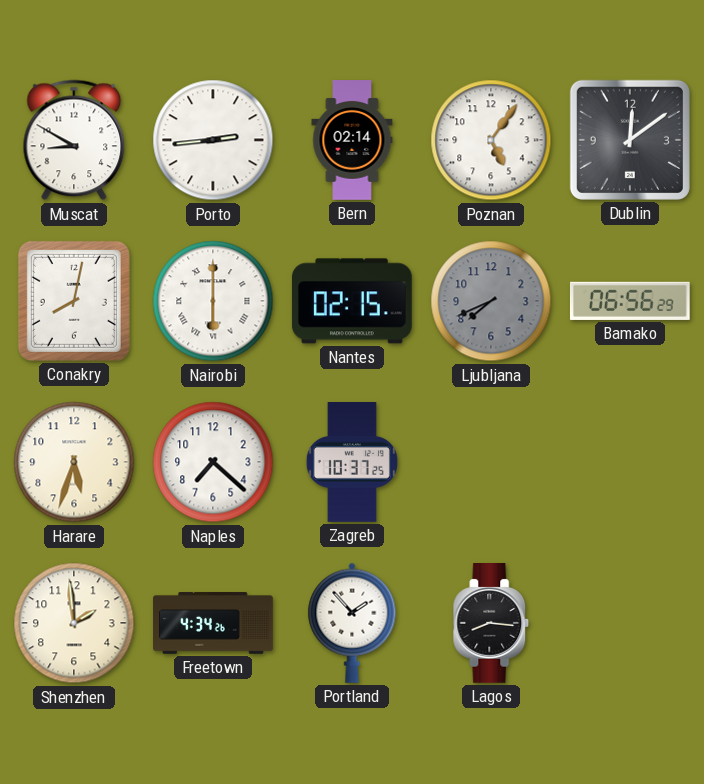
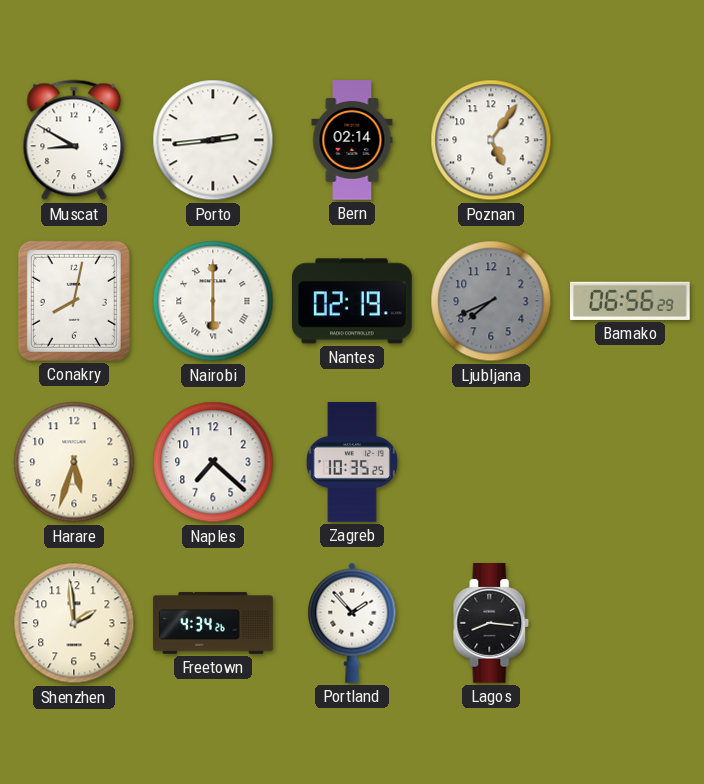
Dublin: 12:09 -> none (630, 140)
Nantes: 02:15 -> 02:19 (352, 301)
Zagreb: 10:37 -> 10:35 (352, 463)
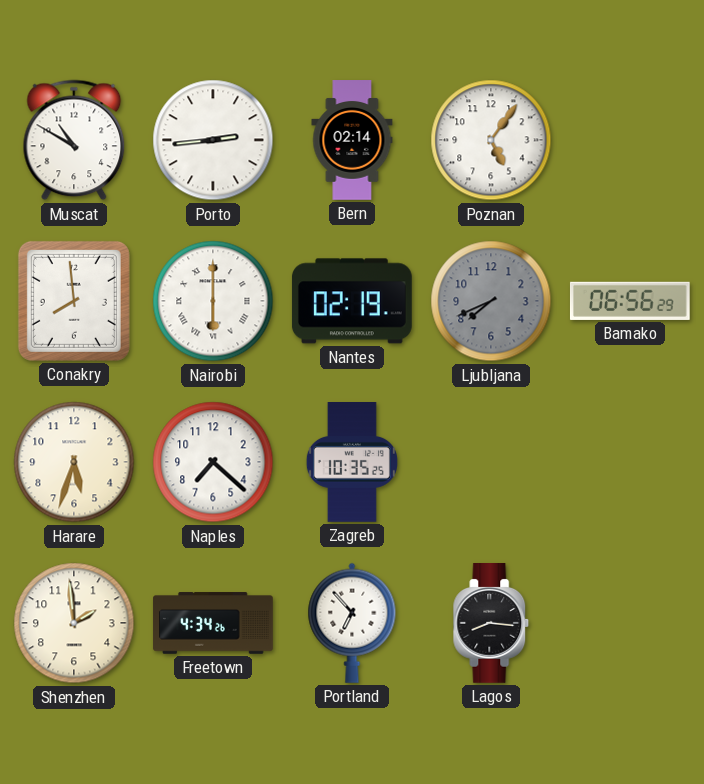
Muscat: 8:50 -> 10:50 (74, 140)
Conakry: 8:02 -> 7:59 (74, 301)
Portland: 1:53 -> 6:53 (352, 623)
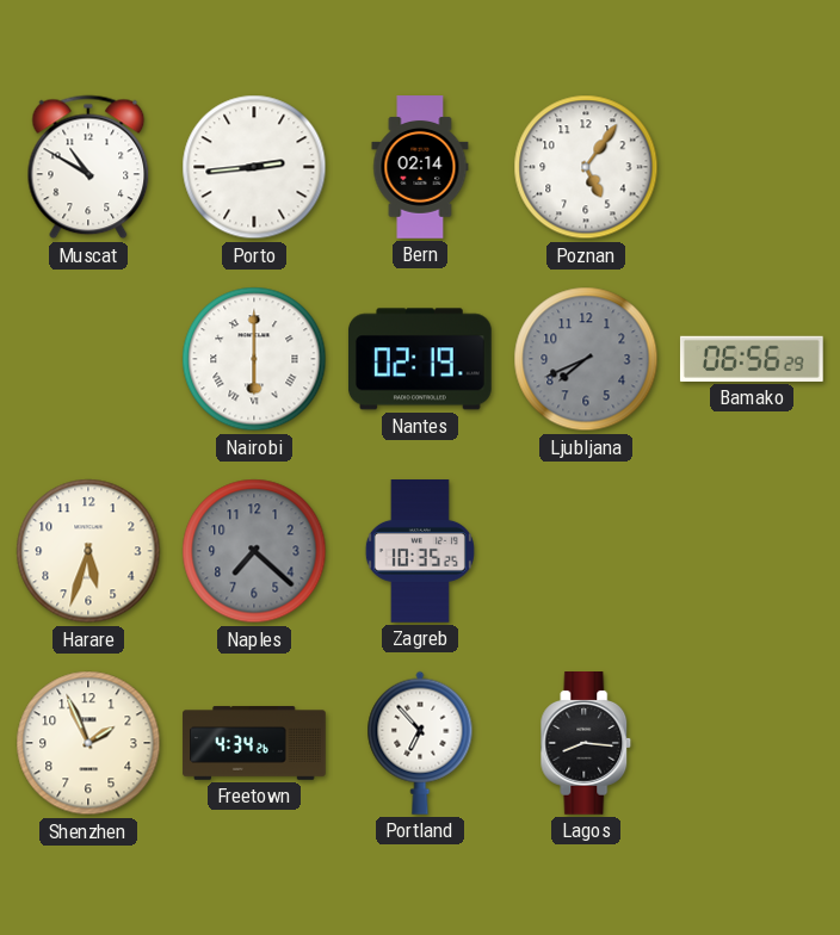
Conakry: 7:59 -> none (74, 301)
Naples dial: white -> grey (254, 551)
Shenzhen: 1:59 -> 1:56 (88, 743)
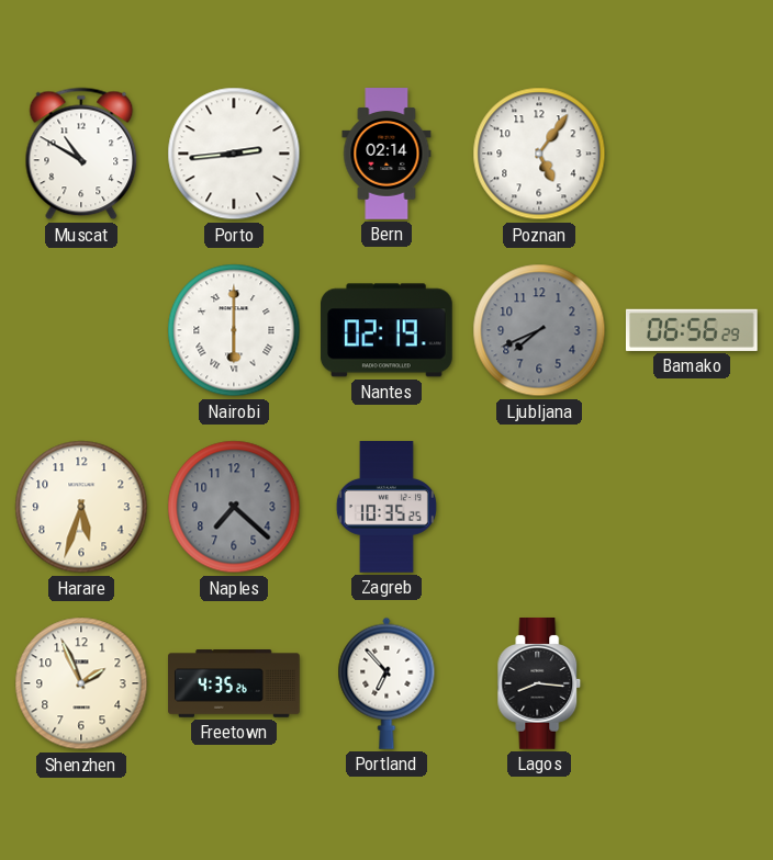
Freetown: 4:34 -> 4:35 (234, 683)
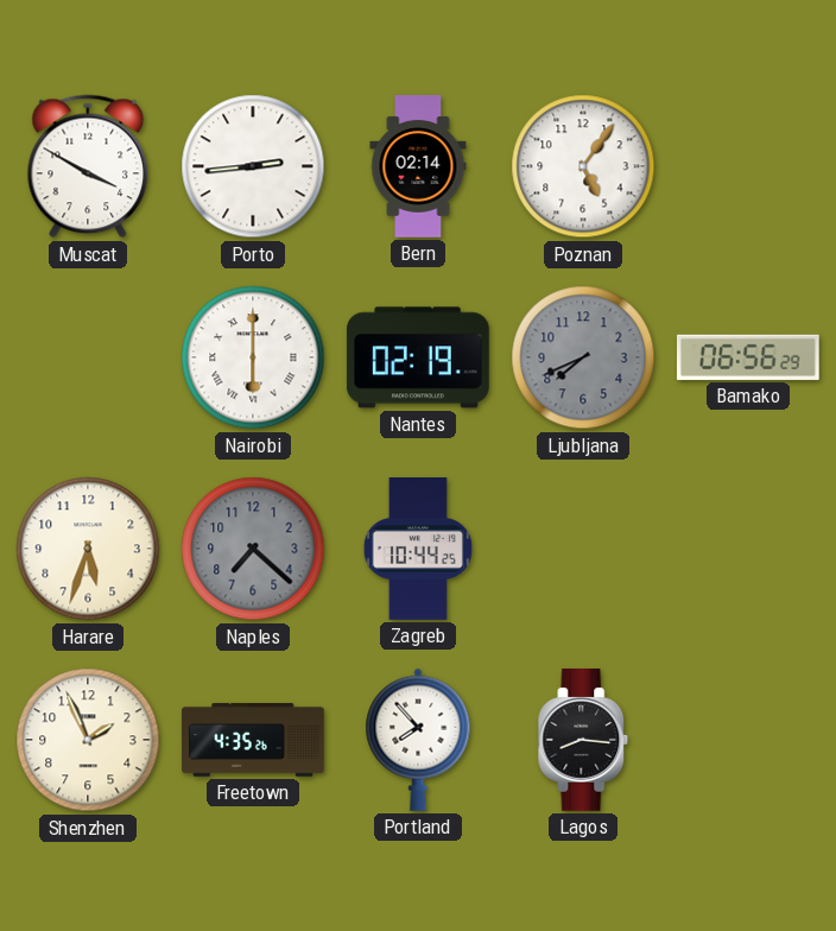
Muscat: 10:50 -> 3:50 (88, 166)
Zagreb: 10:35 -> 10:44 (418, 550)
Portland: 6:53 -> 7:53 (418, 740)
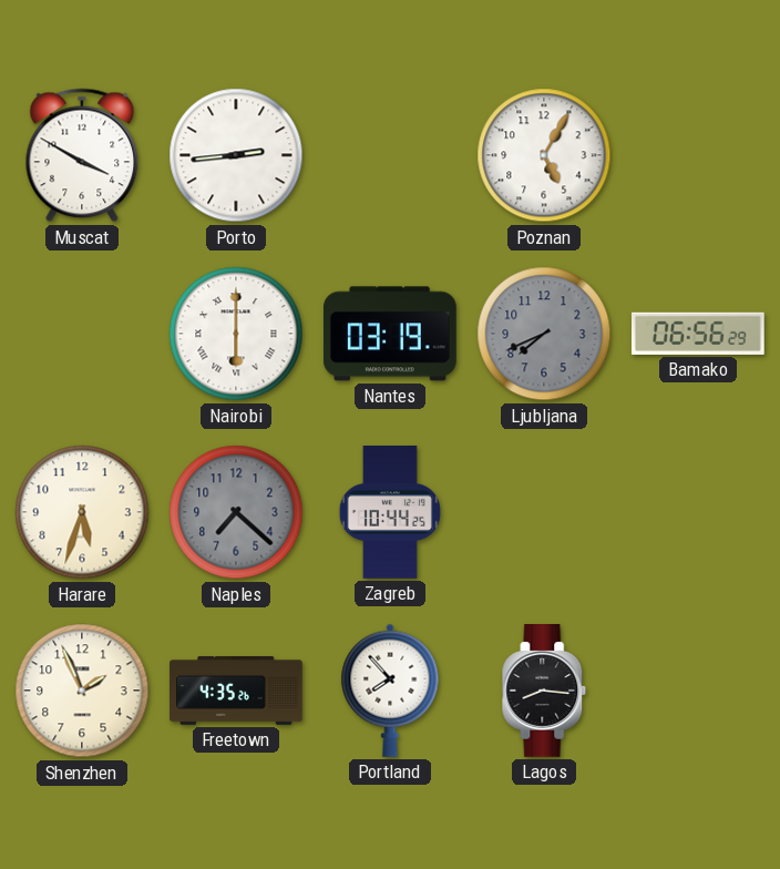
Bern: 02:14 -> none (418, 166)
Poznan: 5:06 -> 5:05 (544, 155)
Nantes: 02:19 -> 03:19 (390, 334)
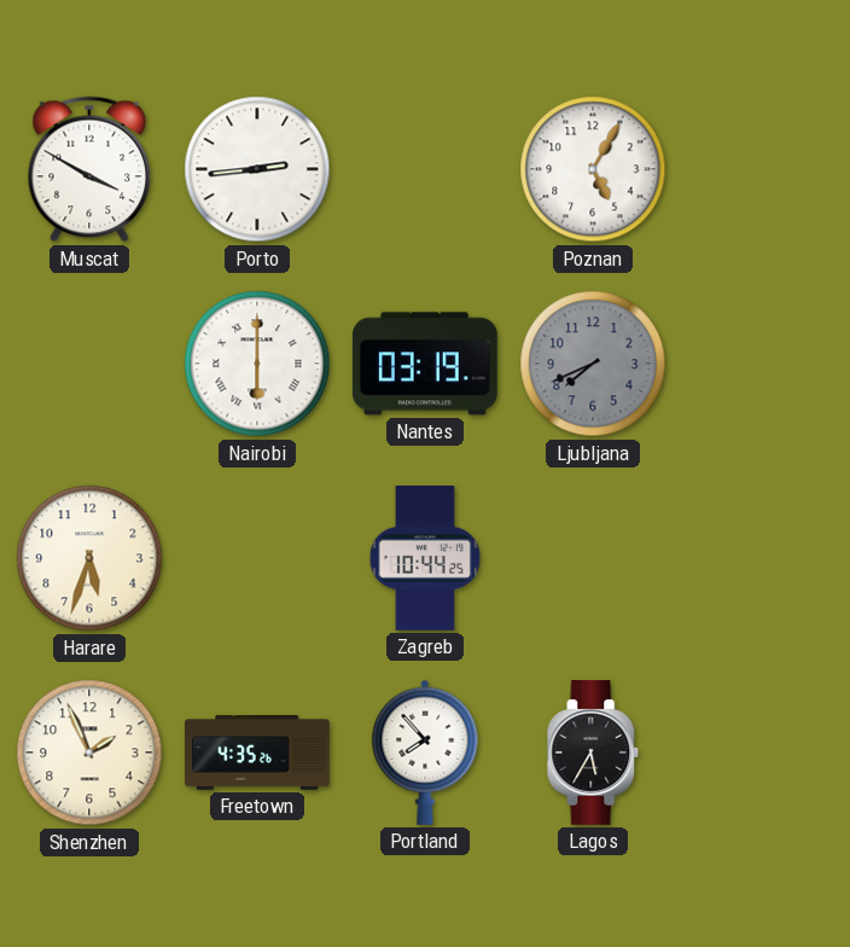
Bamako: 06:56 -> none (698, 334)
Naples: 7:22 -> none (236, 512)
Lagos: 8:16 -> 5:35 (593, 754)
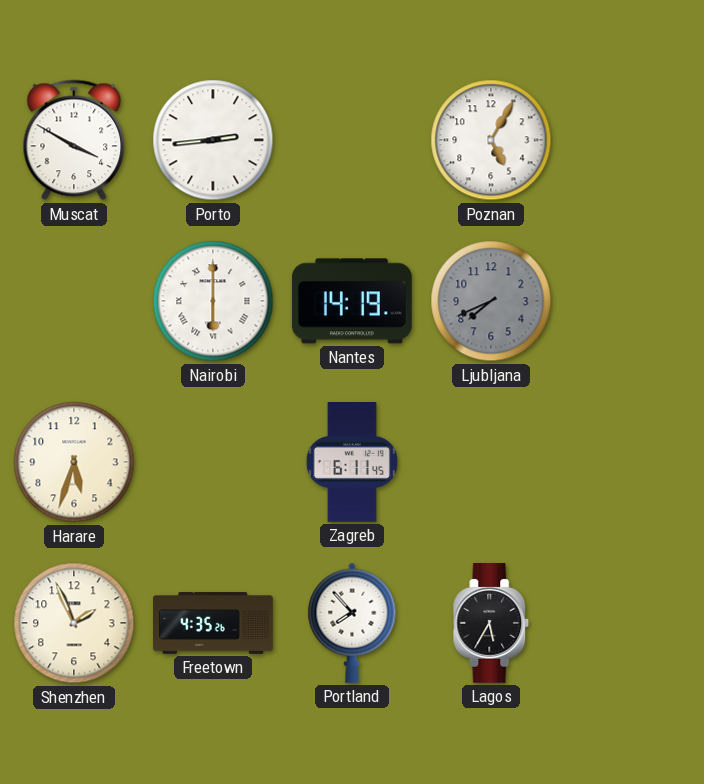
Nantes: 03:19 -> 14:19 (352, 301)
Zagreb: 10:44 -> 6:11 (352, 463)
